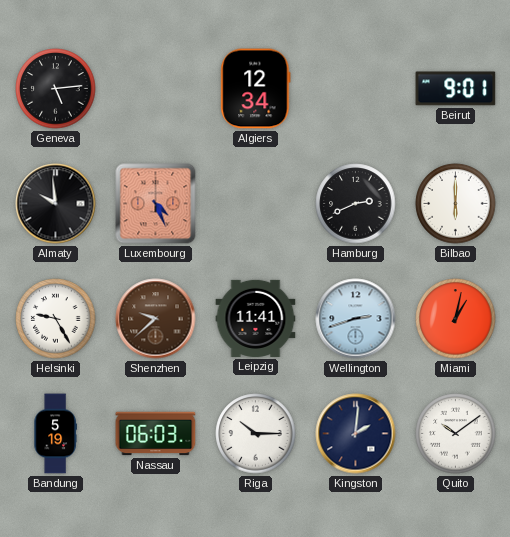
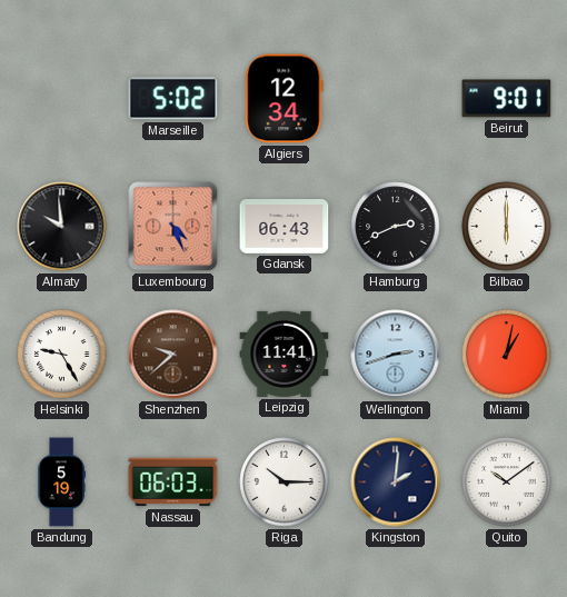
Geneva: 5:14 -> none (56, 89)
Marseille: none -> 5:02 (173, 99)
Gdansk: none -> 06:43 (285, 227)
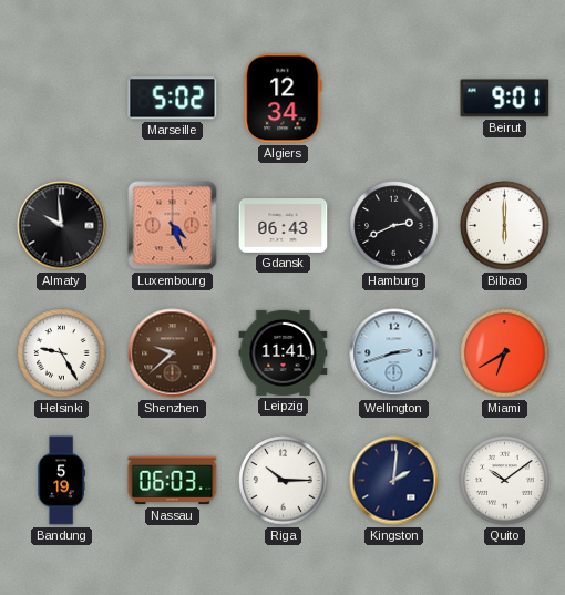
Miami: 1:02 -> 6:40 (505, 353)
